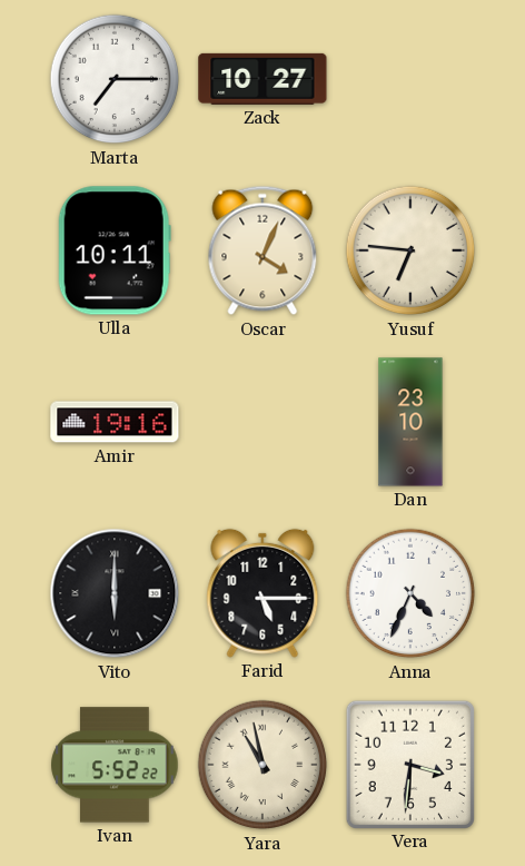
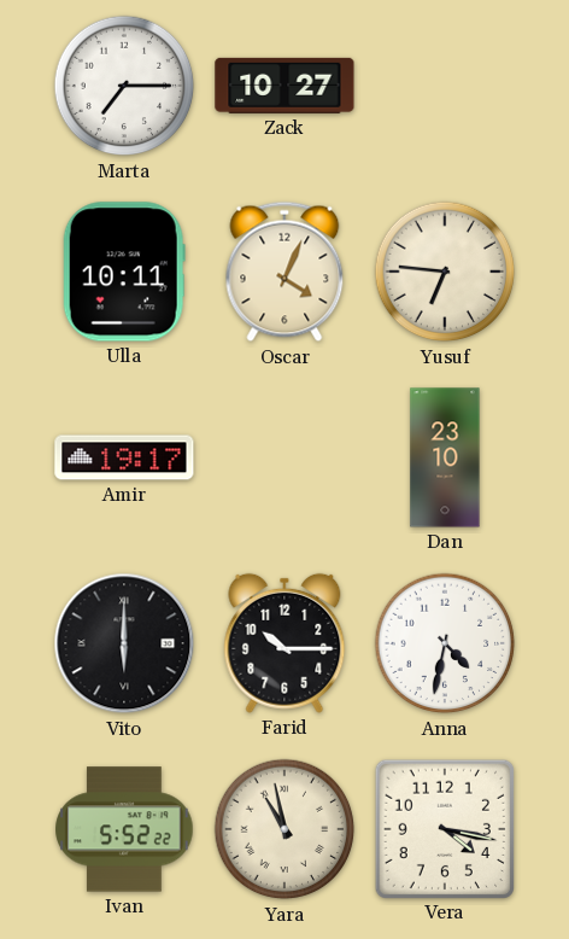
Amir: 19:16 -> 19:17 (124, 457)
Farid: 5:15 -> 10:15 (284, 643)
Anna: 4:34 -> 4:32 (445, 643)
Vera: 3:31 -> 4:17 (444, 828)
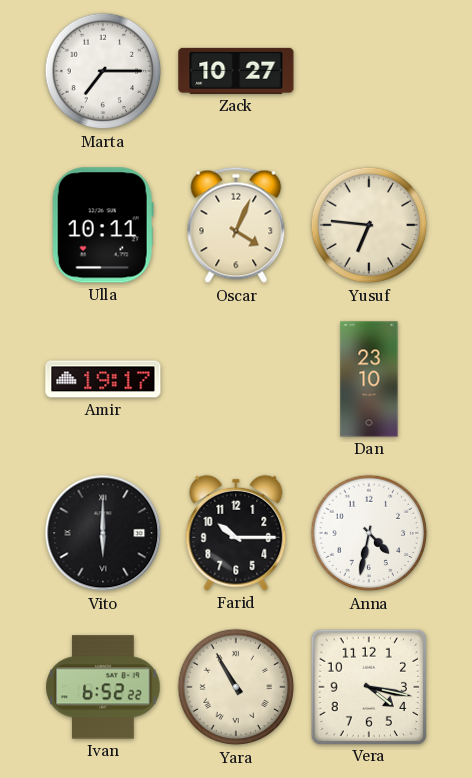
Ivan: 5:52 -> 6:52 (103, 687)
Yara: 10:58 -> 10:55 (236, 687)
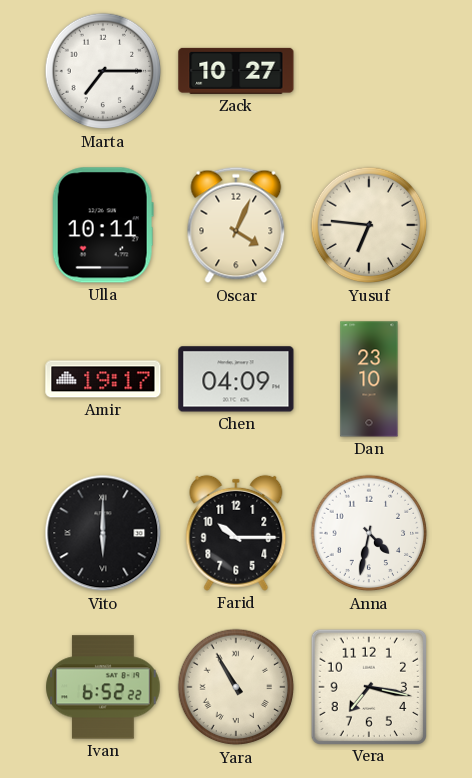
Chen: none -> 04:09 (236, 379)
Vera: 4:17 -> 7:17 (368, 686)
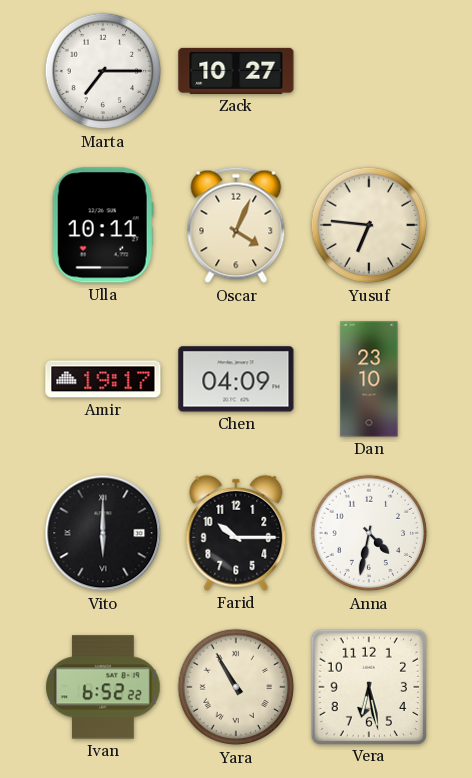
Vera: 7:17 -> 6:28 (368, 686)
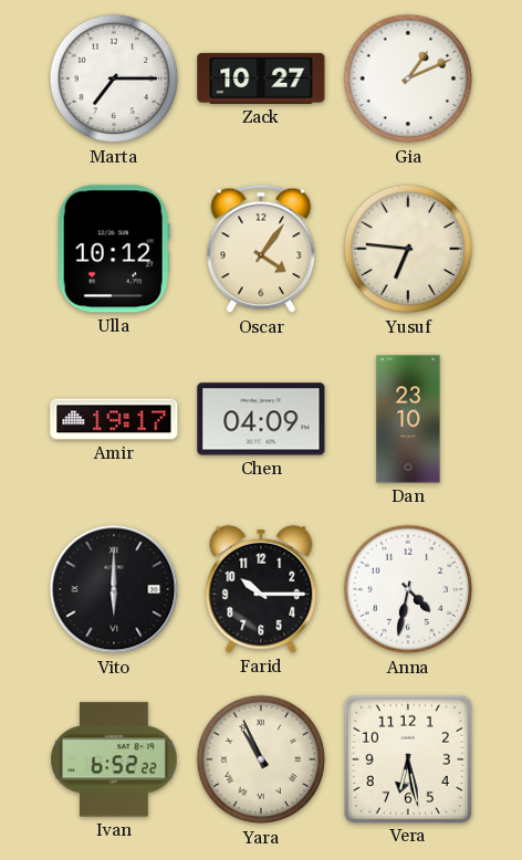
Gia: none -> 1:11 (408, 78)
Ulla: 10:11 -> 10:12 (114, 249)
Oscar: 4:04 -> 4:06 (261, 249)
Yara: 10:55 -> 10:56 (261, 759)
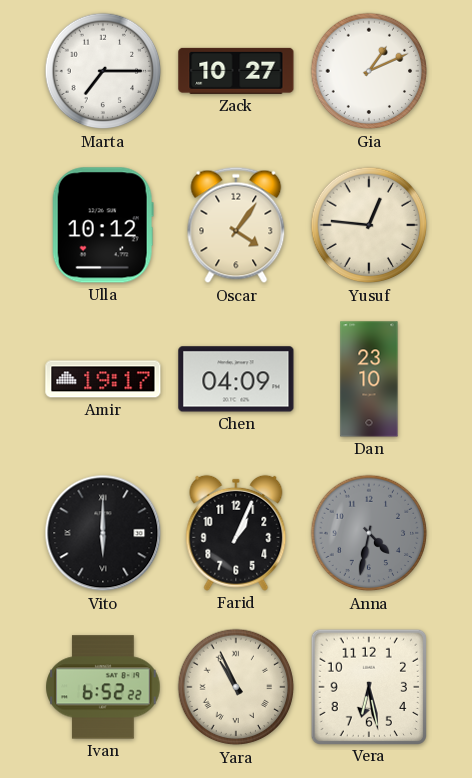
Yusuf: 6:46 -> 12:46 (369, 225)
Farid: 10:15 -> 1:04 (236, 533)
Anna dial: white -> grey (369, 533)
